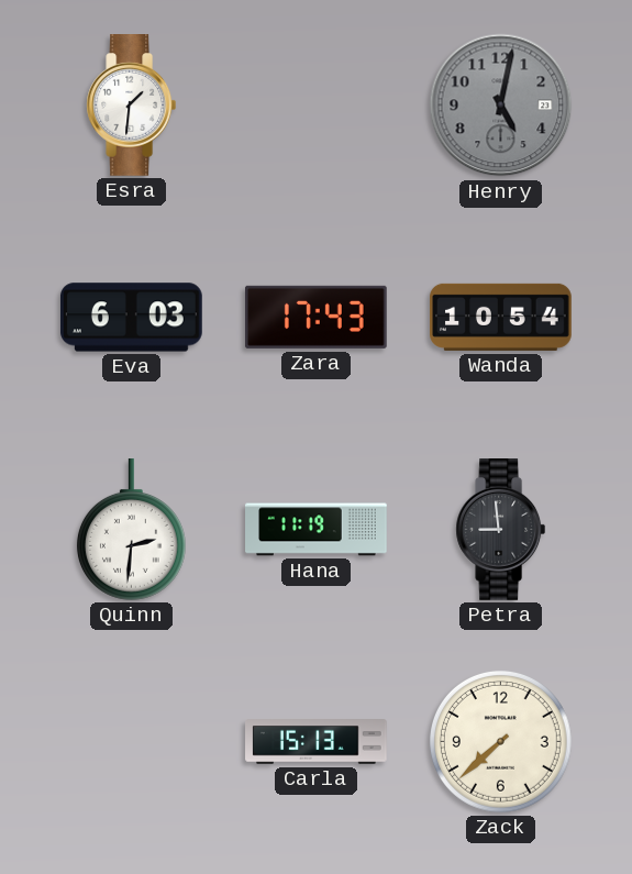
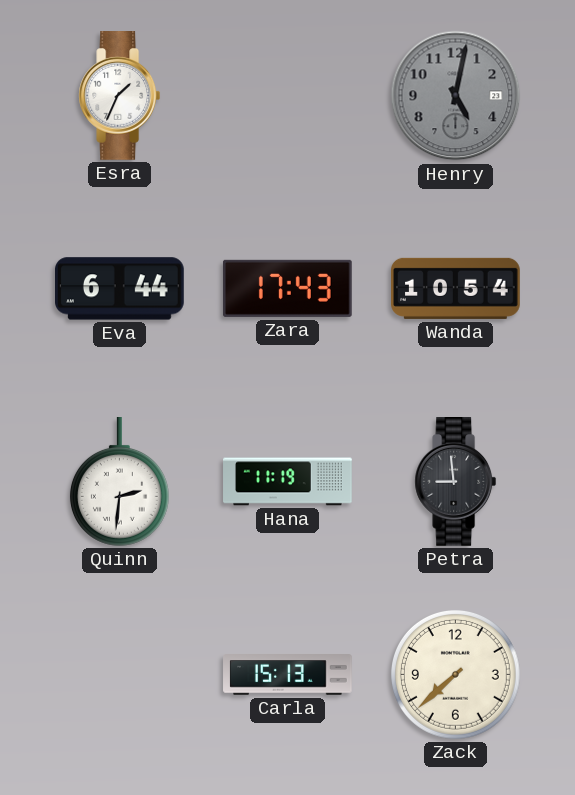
Esra: 1:31 -> 1:34 (120, 96)
Eva: 6:03 -> 6:44 (120, 289)
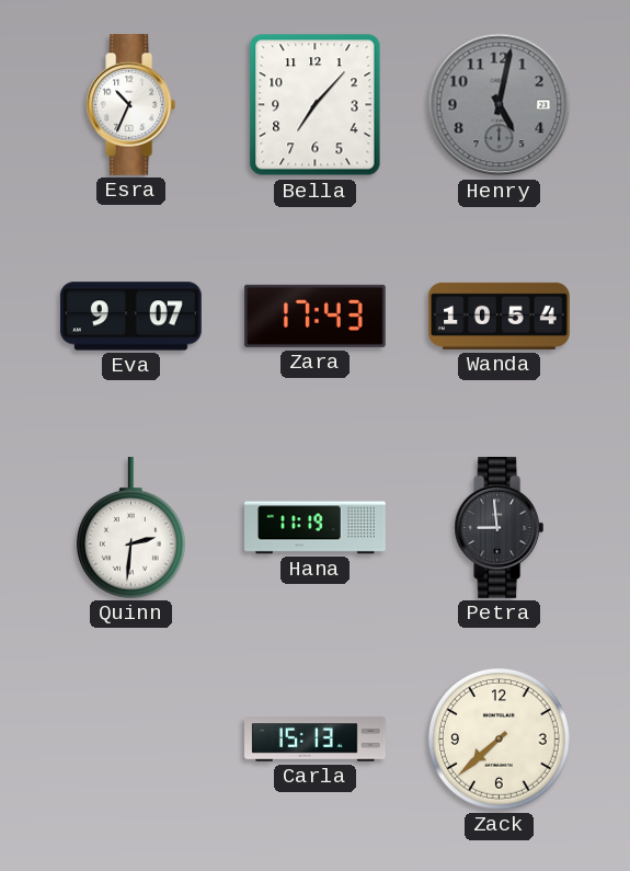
Esra: 1:34 -> 10:34 (131, 105)
Bella: none -> 7:07 (316, 105)
Eva: 6:44 -> 9:07 (131, 317)
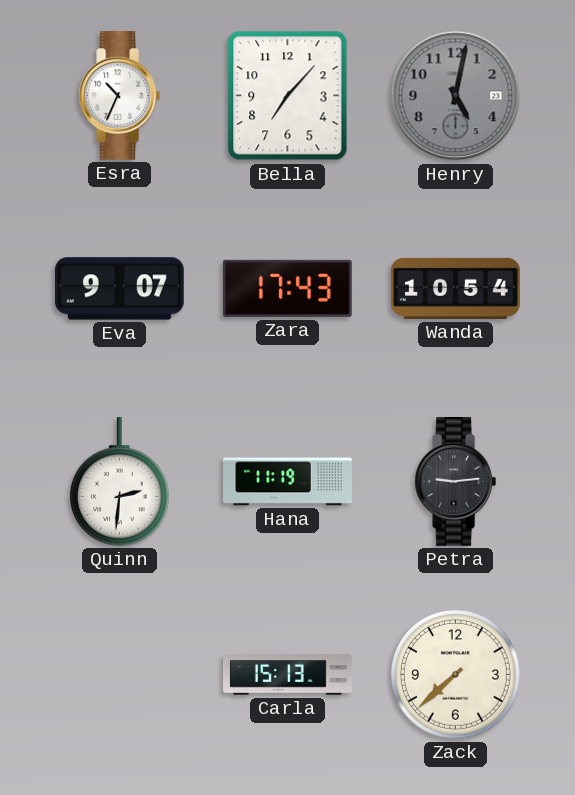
Petra: 8:59 -> 9:14 (456, 482)
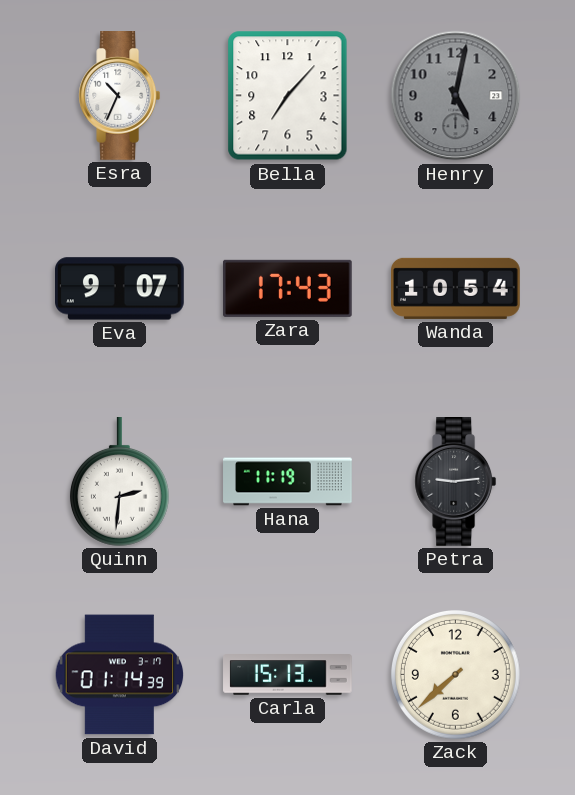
David: none -> 01:14 (120, 675)
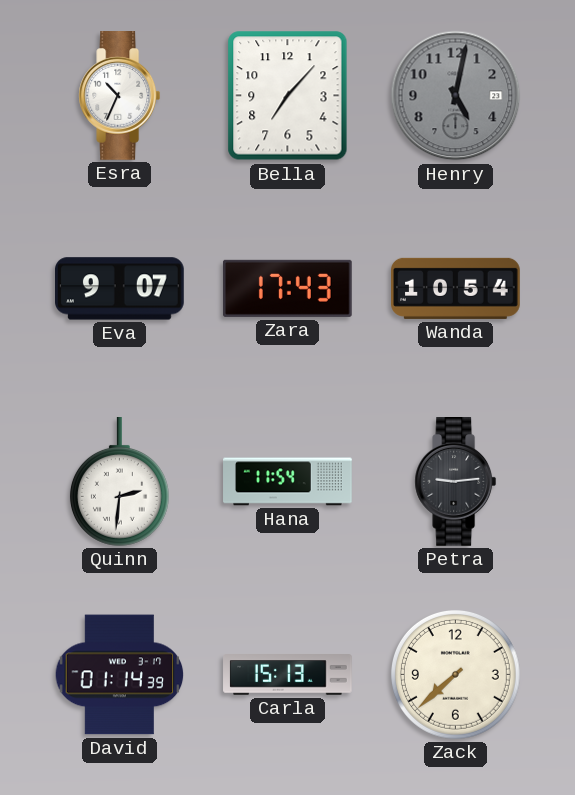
Hana: 11:19 -> 11:54 (288, 482)
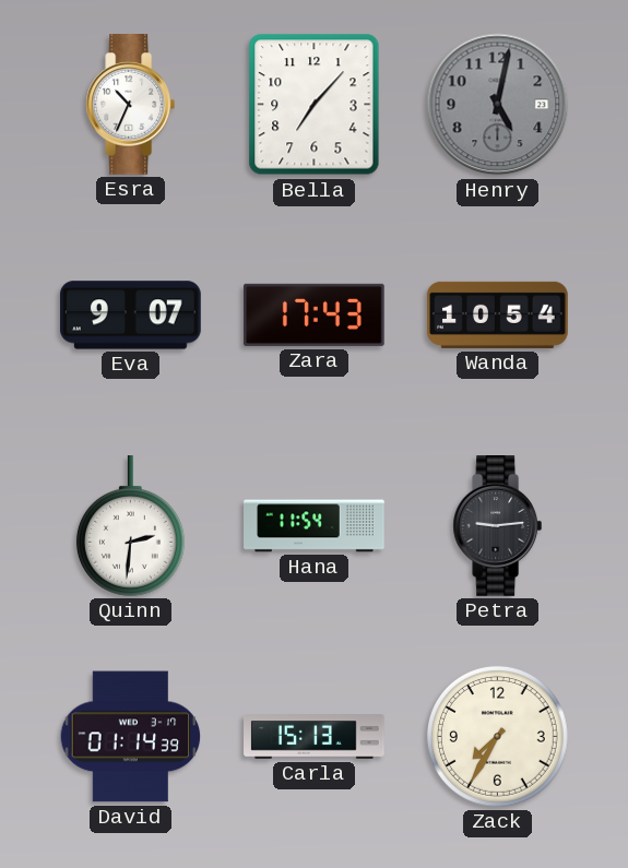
Zack: 7:38 -> 7:35 (497, 736)
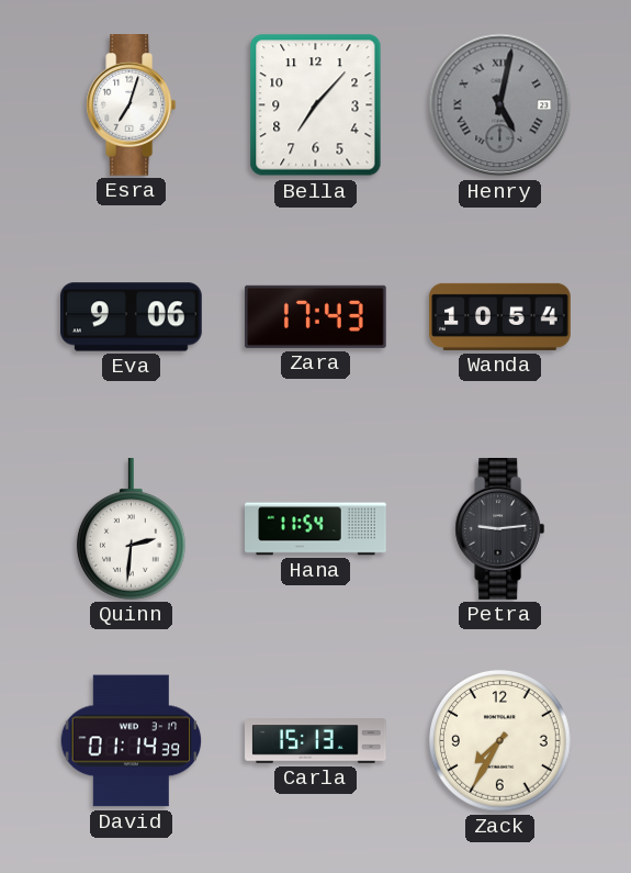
Esra: 10:34 -> 7:03 (132, 105)
Henry numerals: Arabic -> Roman (500, 105)
Eva: 9:07 -> 9:06 (132, 317)
